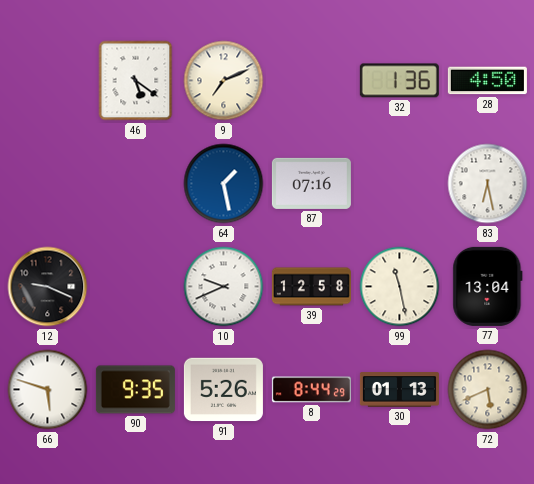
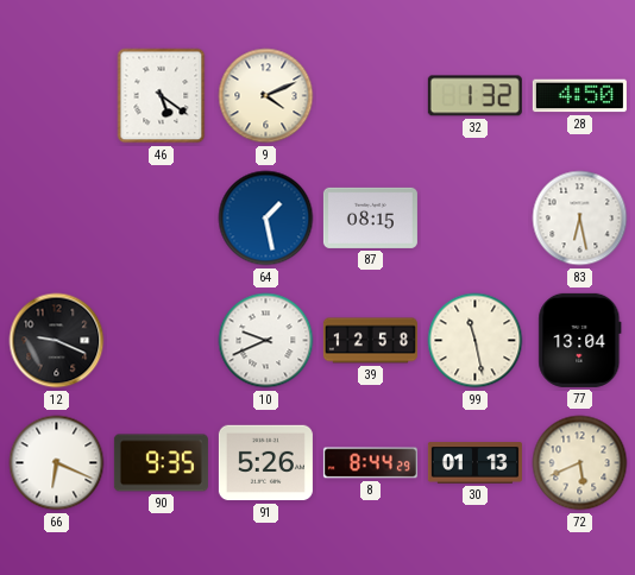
9: 7:11 -> 4:11 (266, 96)
32: 1:36 -> 1:32 (474, 96)
87: 07:16 -> 08:15 (370, 217)
66: 5:48 -> 6:19 (57, 463)
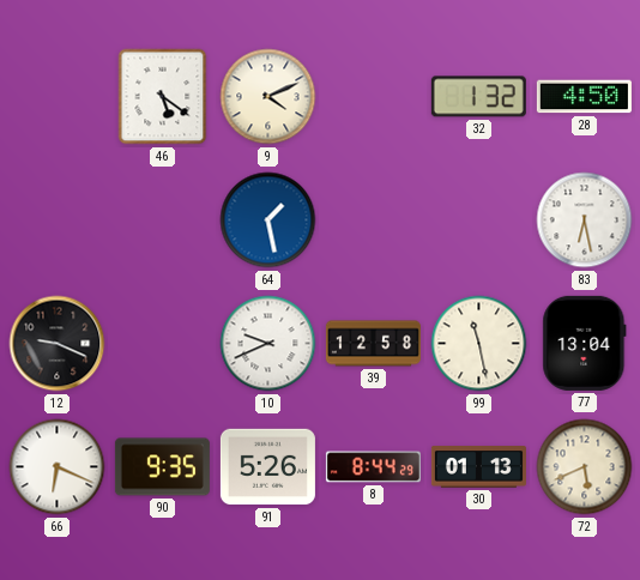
87: 08:15 -> none (370, 217)
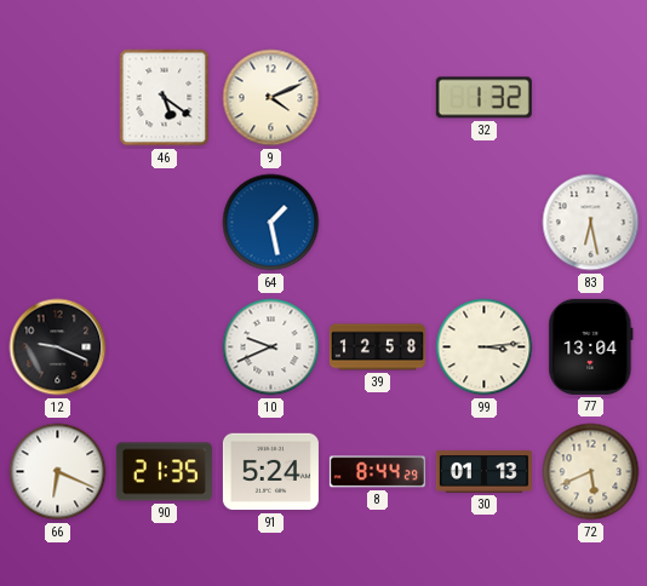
28: 4:50 -> none (584, 97)
99: 11:28 -> 3:14 (485, 347)
90: 9:35 -> 21:35 (164, 472)
91: 5:26 -> 5:24 (270, 472)
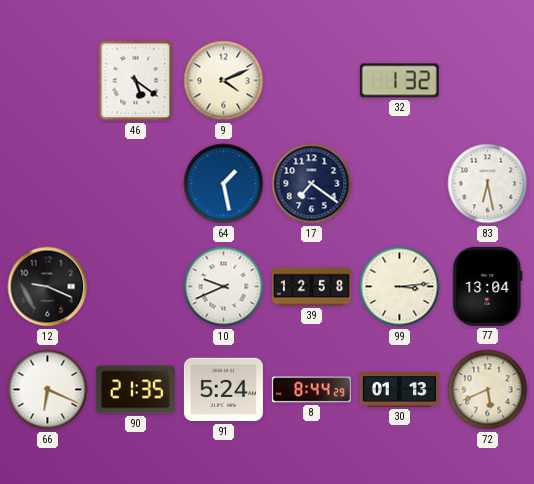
17: none -> 7:21 (312, 184)
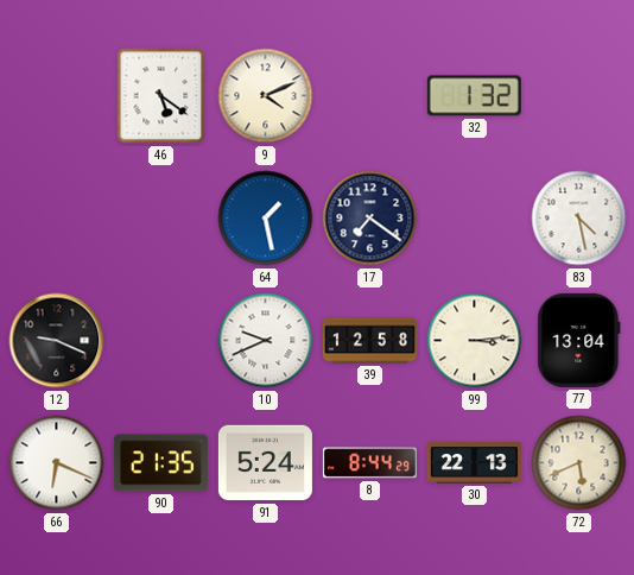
83: 6:28 -> 4:28 (579, 219)
30: 01:13 -> 22:13 (474, 463)
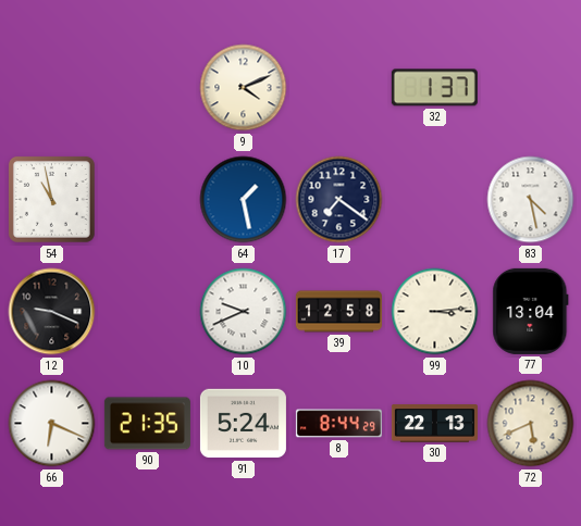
46: 5:21 -> none (161, 96)
32: 1:32 -> 1:37 (434, 88)
54: none -> 10:58 (51, 199)
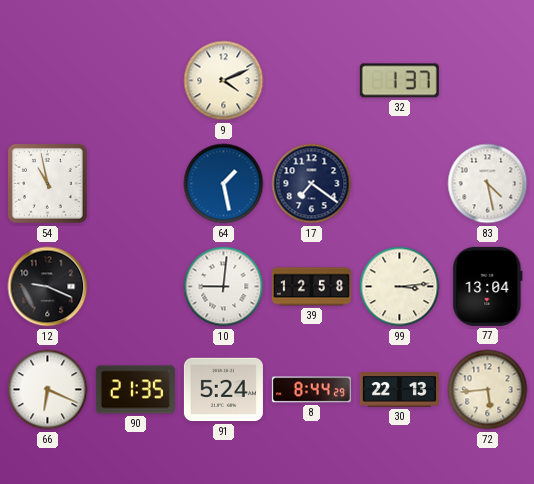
10: 9:41 -> 9:01 (224, 287)
72: 5:41 -> 5:44 (488, 390)
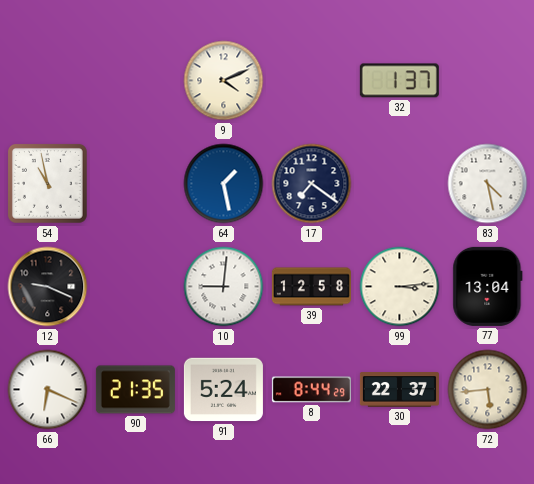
30: 22:13 -> 22:37 (399, 390)
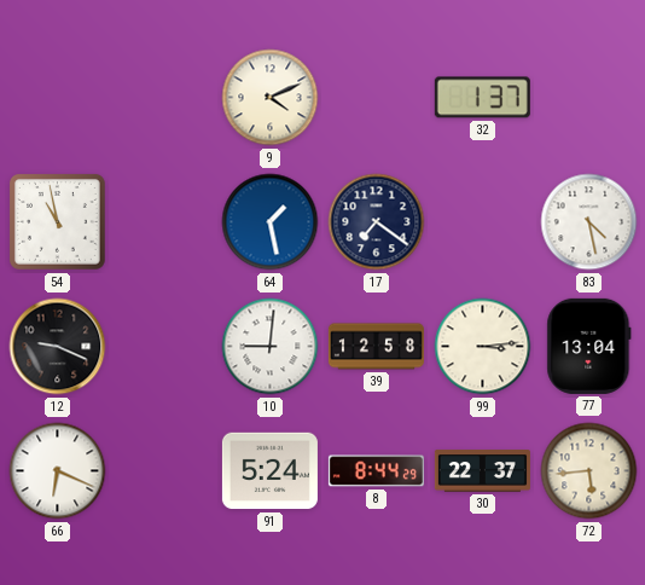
90: 21:35 -> none (135, 390)
